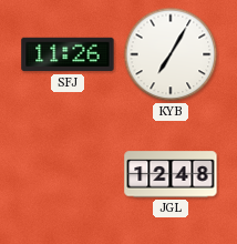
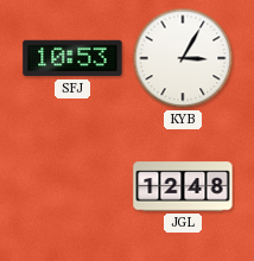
SFJ: 11:26 -> 10:53 (72, 58)
KYB: 7:05 -> 3:05 (183, 58)
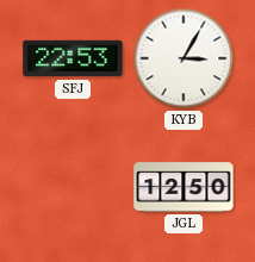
SFJ: 10:53 -> 22:53 (73, 58)
JGL: 12:48 -> 12:50 (184, 187)
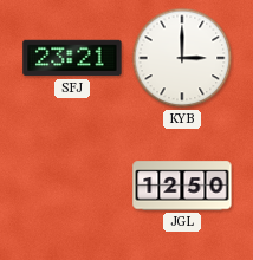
SFJ: 22:53 -> 23:21 (72, 58)
KYB: 3:05 -> 3:00 (182, 58)
